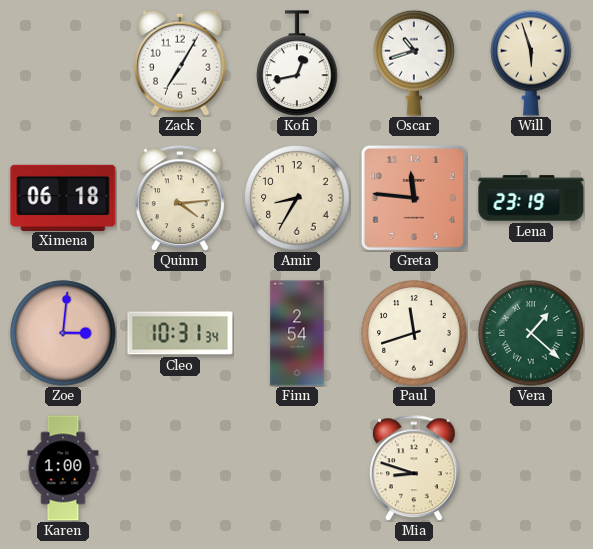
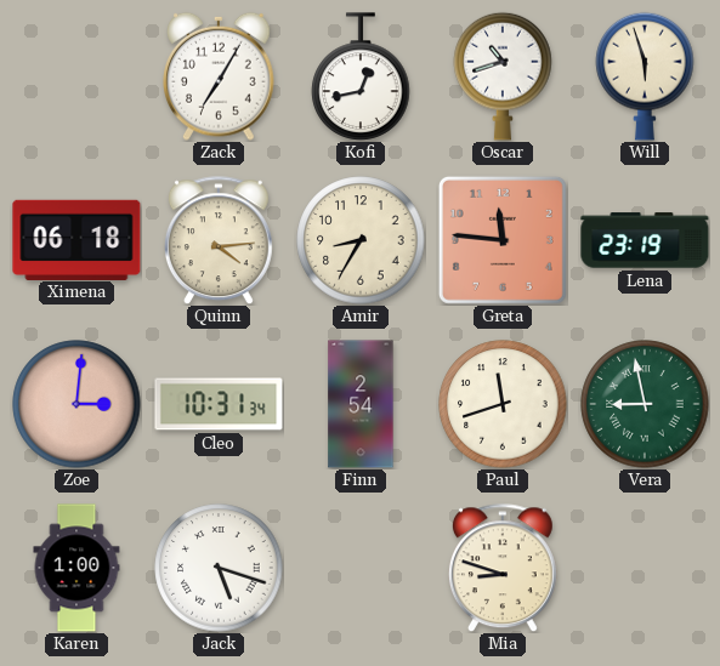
Vera: 1:22 -> 8:58 (645, 404)
Jack: none -> 5:18 (219, 568)
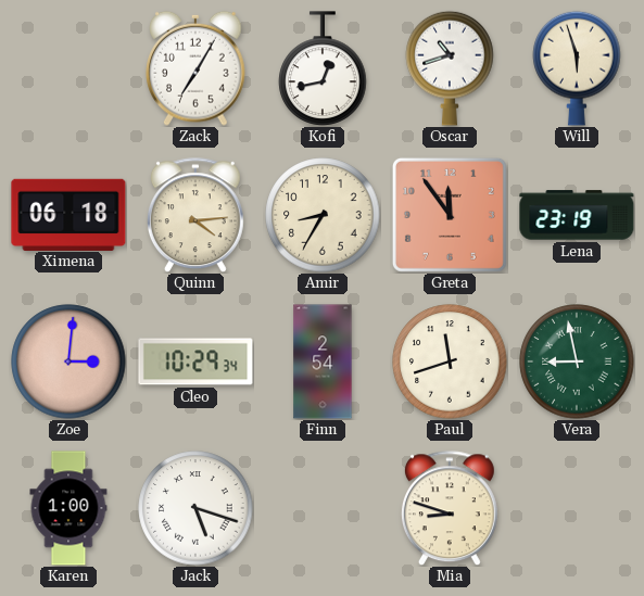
Greta: 11:46 -> 11:54 (450, 215)
Cleo: 10:31 -> 10:29 (195, 362)
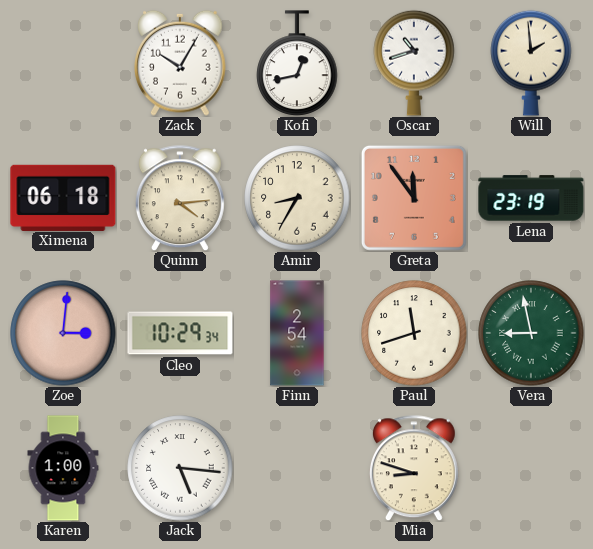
Zack: 7:05 -> 10:05 (180, 63)
Will: 5:57 -> 1:59 (531, 63)
Jack: 5:18 -> 5:16 (180, 468)
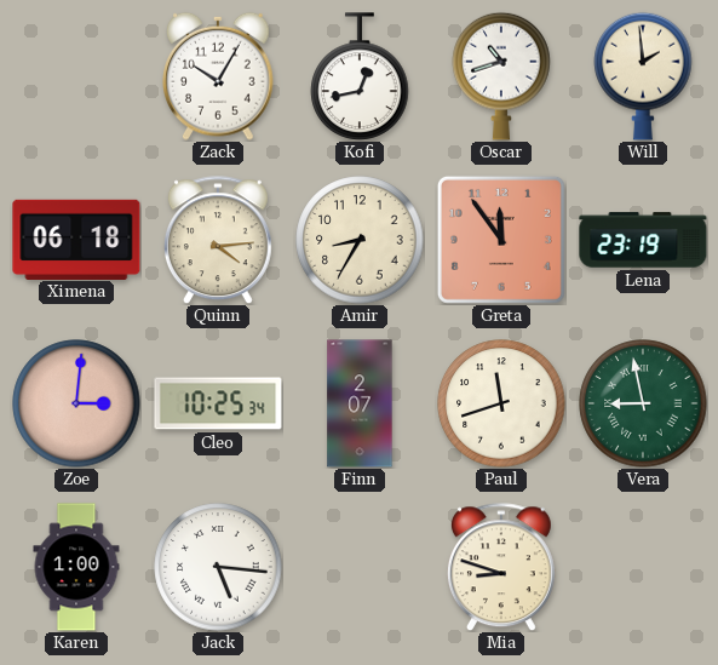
Cleo: 10:29 -> 10:25 (218, 403)
Finn: 2:54 -> 2:07 (360, 403)
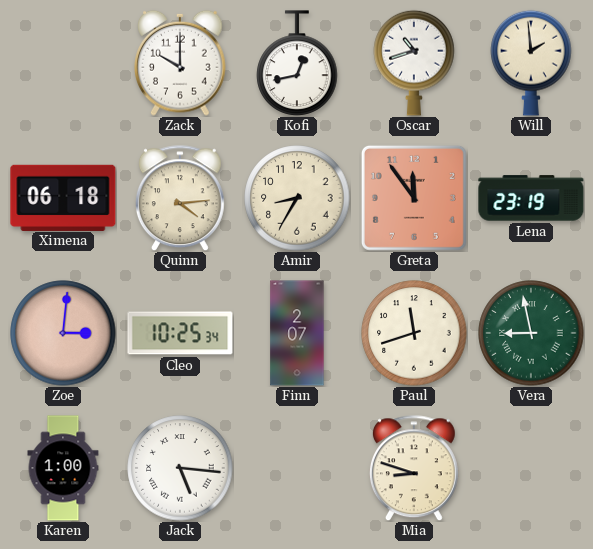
Zack: 10:05 -> 10:00 (180, 63)
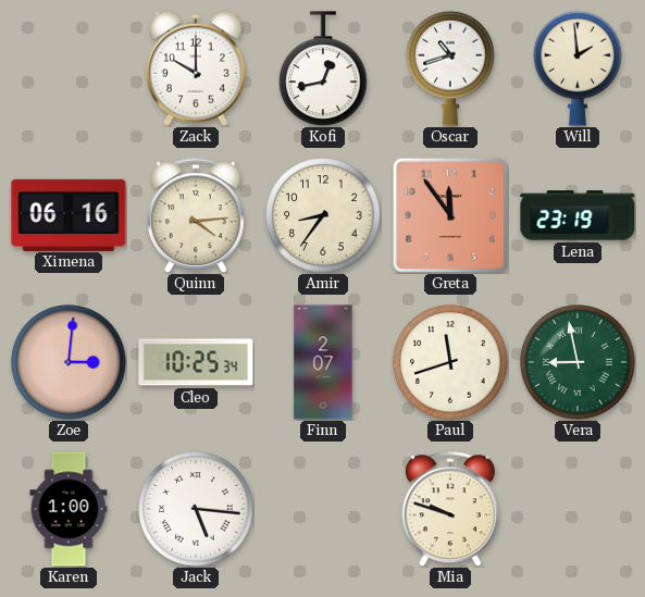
Ximena: 06:18 -> 06:16 (69, 214)
Amir: 8:35 -> 8:36 (323, 215)
Mia: 8:48 -> 9:48 (450, 509)
